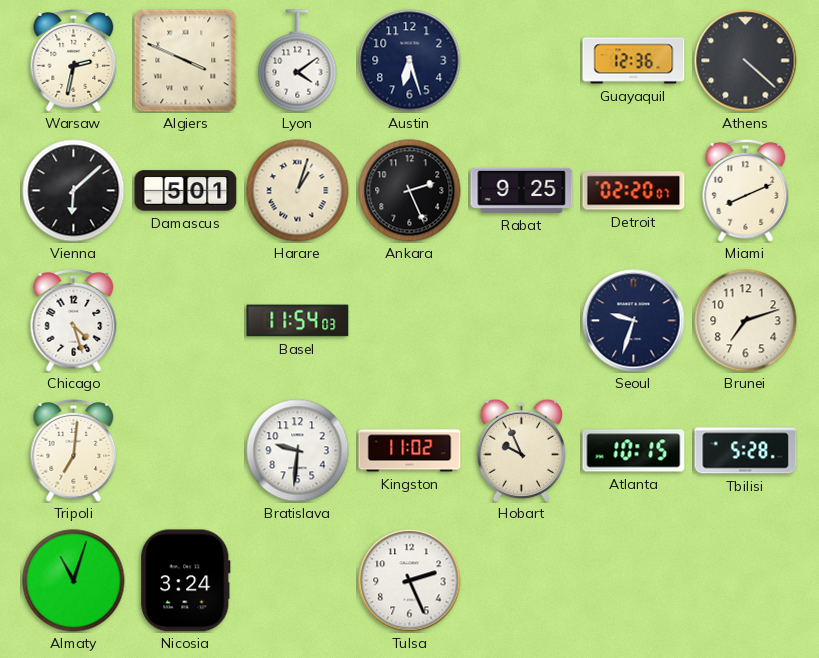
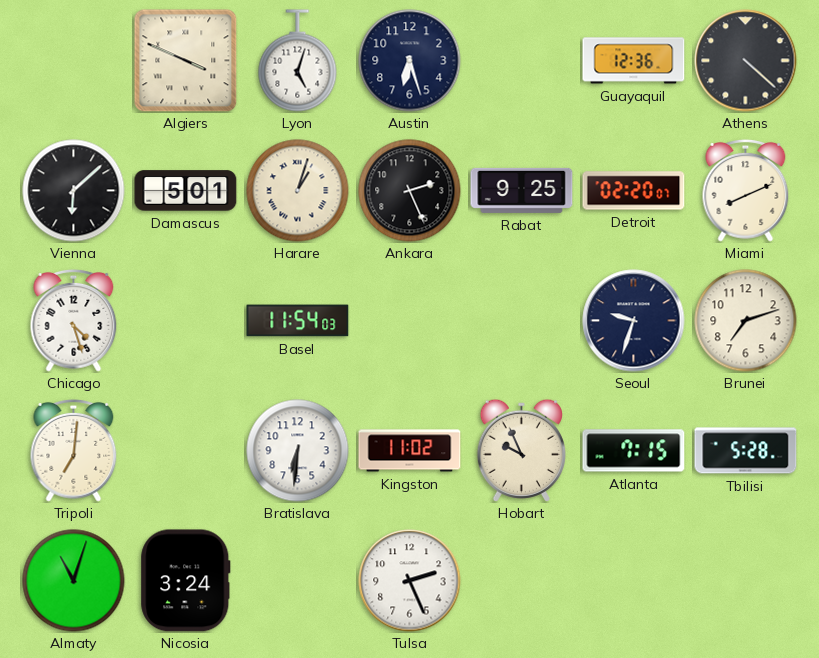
Warsaw: 2:32 -> none (74, 60)
Lyon: 4:09 -> 5:03 (298, 61)
Bratislava: 9:31 -> 6:31 (298, 451)
Atlanta: 10:15 -> 7:15 (634, 451)
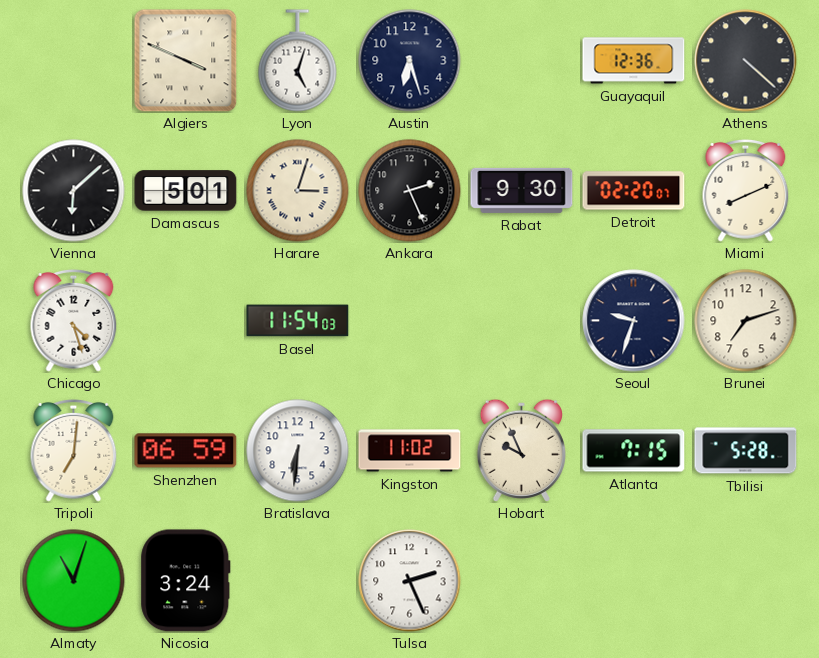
Harare: 1:03 -> 3:03 (298, 191)
Rabat: 9:25 -> 9:30 (522, 190)
Shenzhen: none -> 06:59 (186, 451)
